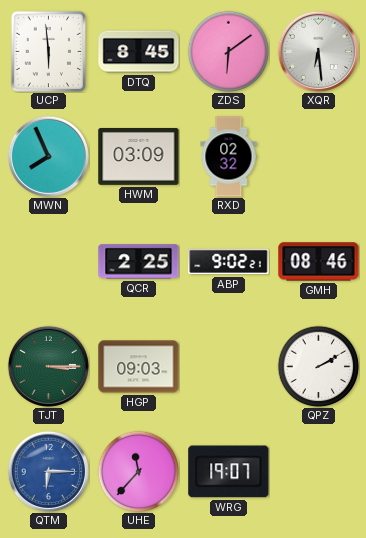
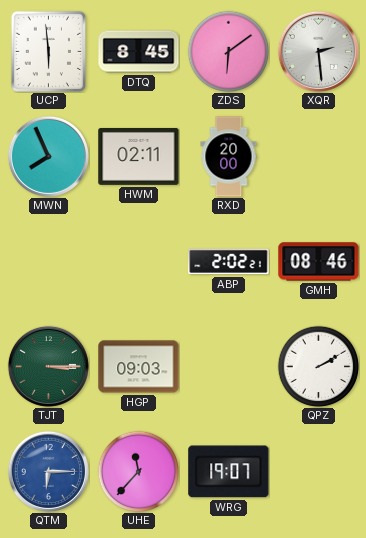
XQR: 6:29 -> 2:29 (318, 51)
HWM: 03:09 -> 02:11 (139, 156)
RXD: 02:32 -> 20:00 (229, 157)
QCR: 2:25 -> none (139, 262)
ABP: 9:02 -> 2:02 (229, 262)
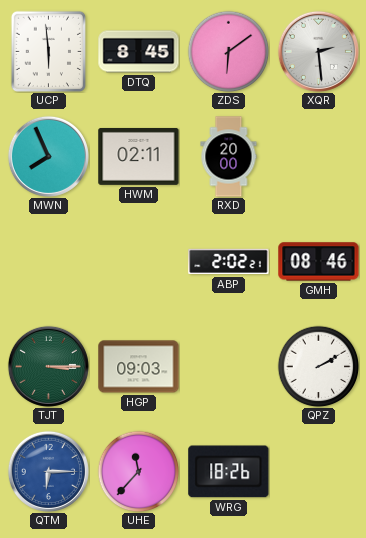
WRG: 19:07 -> 18:26 (229, 472)
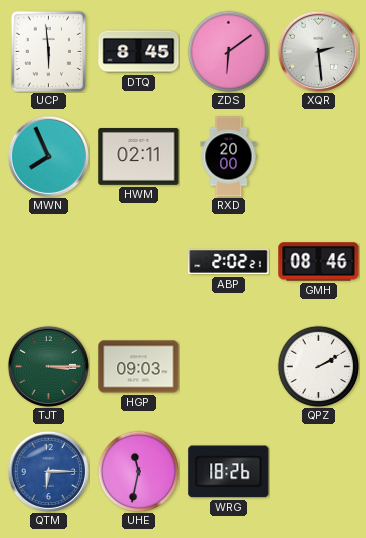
UHE: 11:37 -> 11:32 (138, 471)
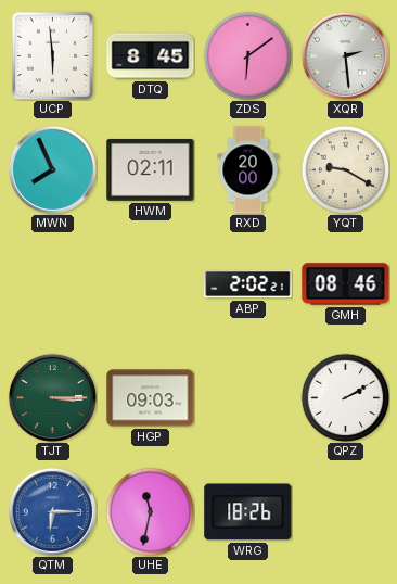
YQT: none -> 9:20 (345, 169)
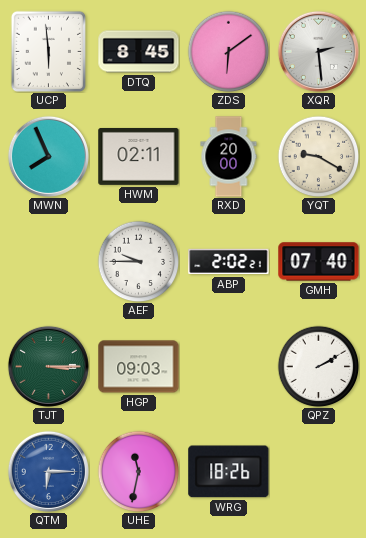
AEF: none -> 9:45 (138, 261)
GMH: 08:46 -> 07:40 (319, 262)
